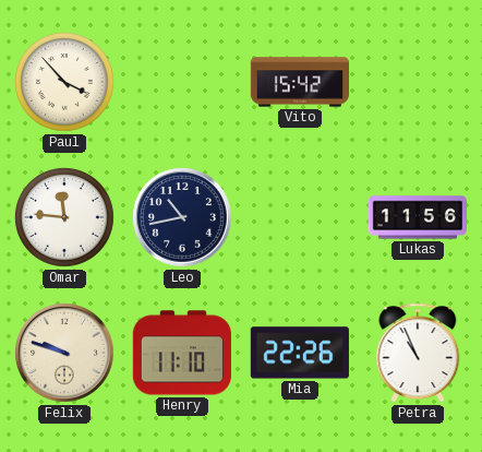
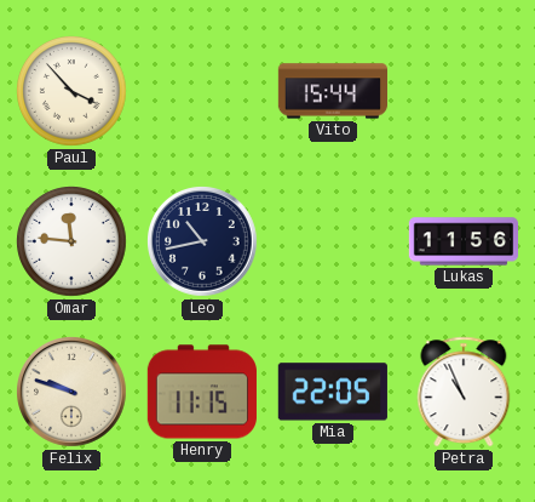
Vito: 15:42 -> 15:44 (332, 91)
Henry: 11:10 -> 11:15 (202, 392)
Mia: 22:26 -> 22:05 (333, 392)
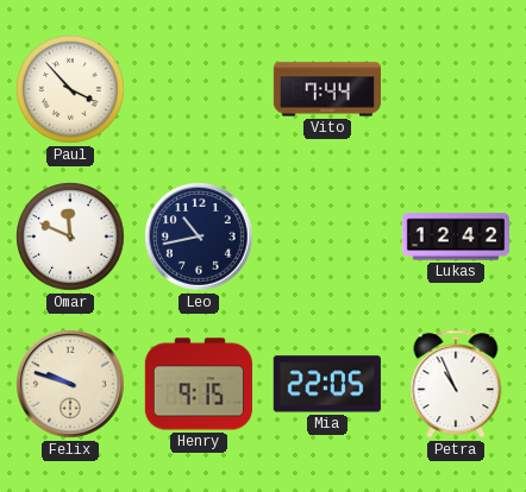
Vito: 15:44 -> 7:44 (326, 89)
Omar: 11:46 -> 11:49 (70, 236)
Lukas: 11:56 -> 12:42 (455, 236)
Henry: 11:15 -> 9:15 (199, 384)
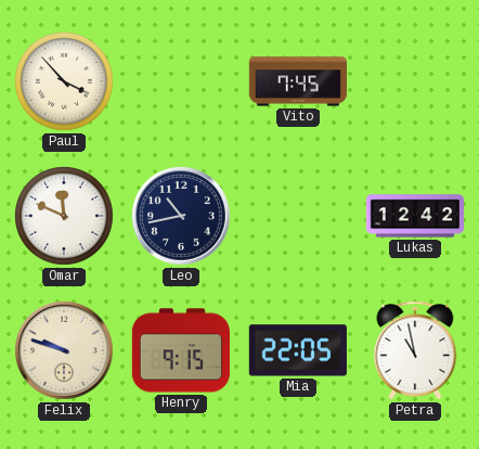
Vito: 7:44 -> 7:45 (297, 81)
Petra: 10:56 -> 10:58 (415, 350)
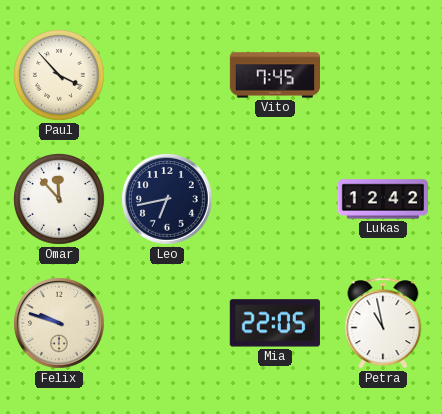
Omar: 11:49 -> 11:53 (59, 199)
Leo: 10:43 -> 6:43 (168, 200)
Henry: 9:15 -> none (181, 350)
